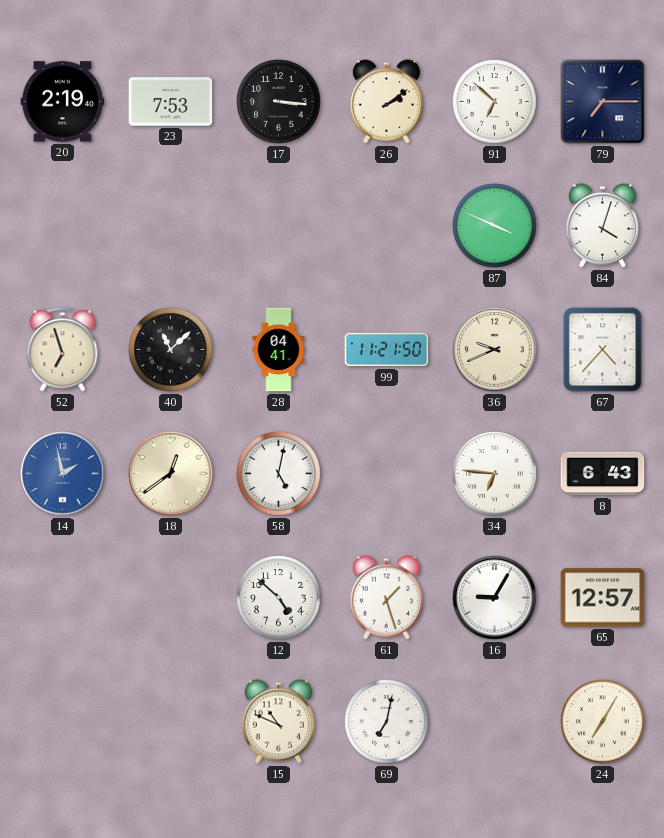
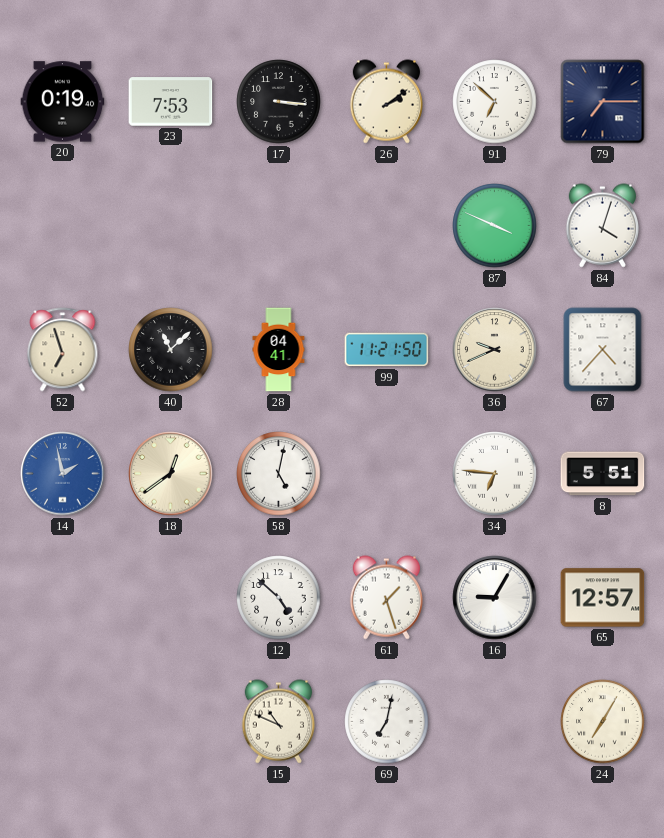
20: 2:19 -> 0:19 (63, 102)
8: 6:43 -> 5:51 (603, 474)
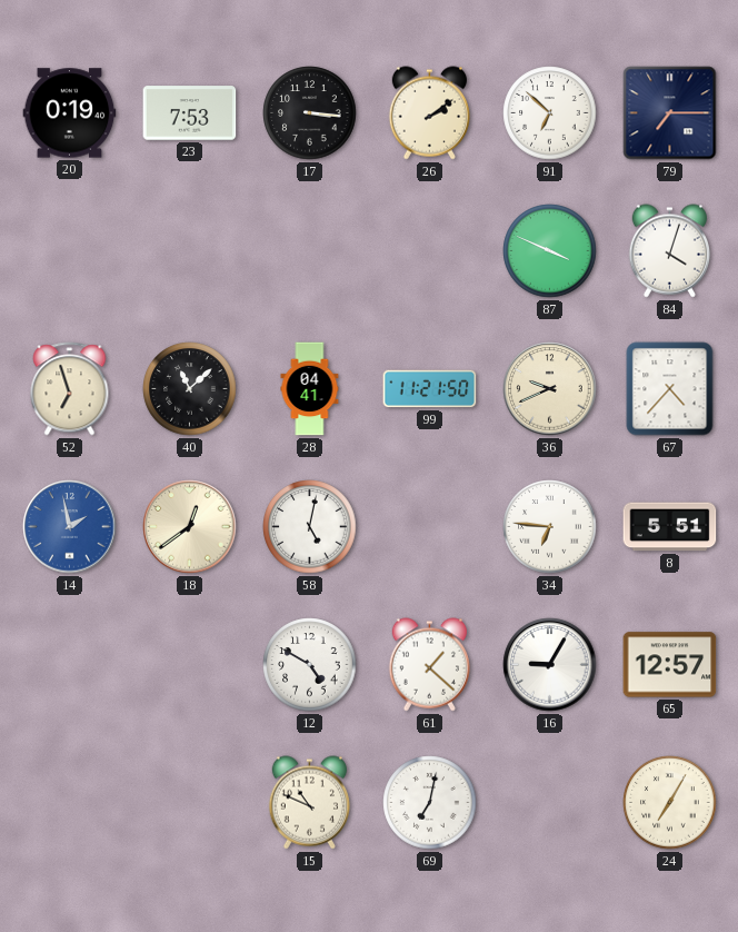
12: 4:52 -> 4:50 (310, 665)
61: 1:27 -> 1:22 (429, 665)
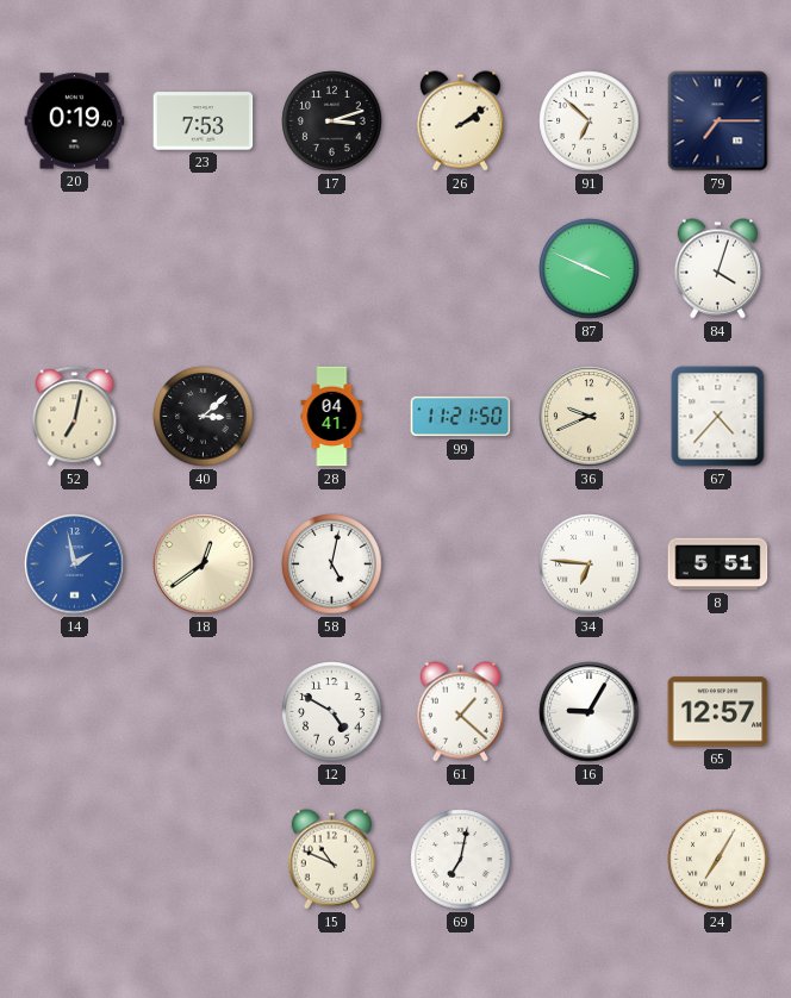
17: 3:16 -> 3:12 (332, 121)
52: 6:57 -> 7:02 (75, 417)
40: 11:08 -> 3:08 (204, 417)
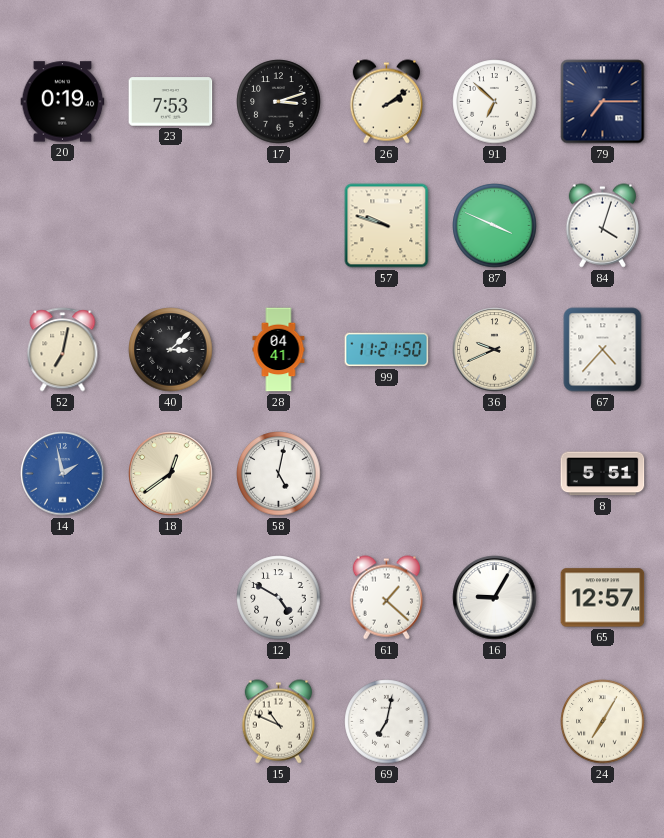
57: none -> 9:48 (387, 226)
34: 6:46 -> none (590, 565)
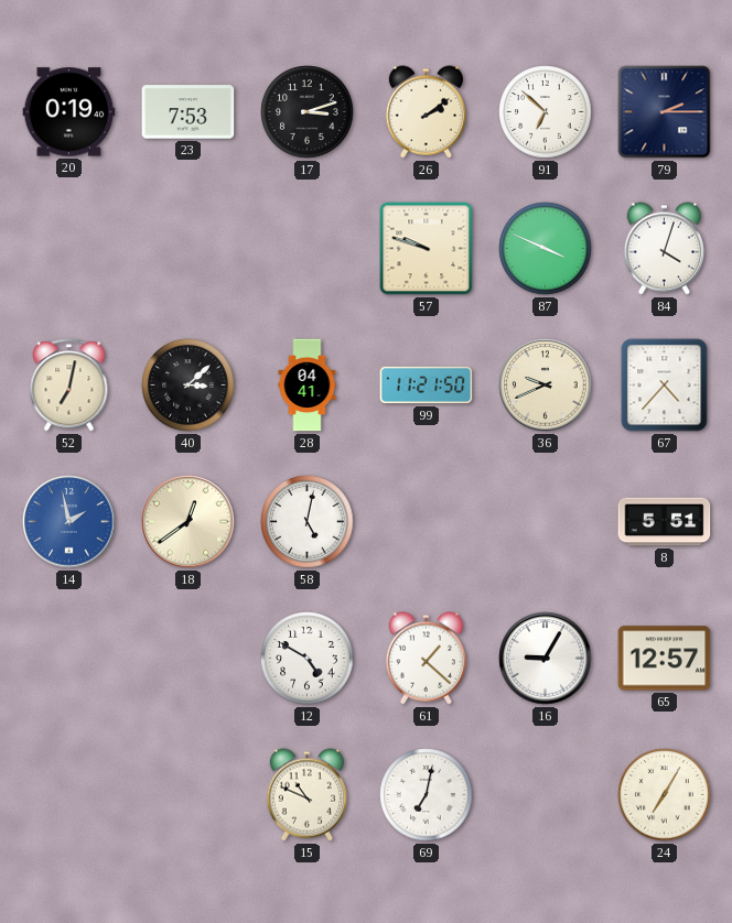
79: 7:15 -> 2:15 (665, 112)
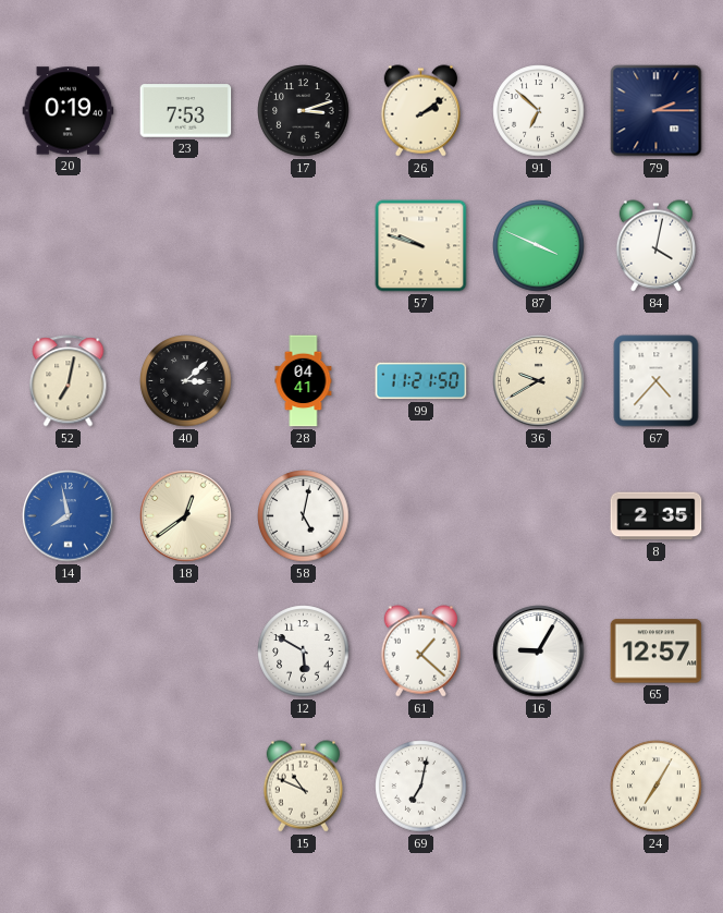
84: 4:03 -> 4:02 (655, 246)
36: 9:41 -> 9:40 (539, 381)
14: 1:58 -> 7:58 (69, 516)
8: 5:51 -> 2:35 (657, 516)
12: 4:50 -> 5:50 (304, 652)
